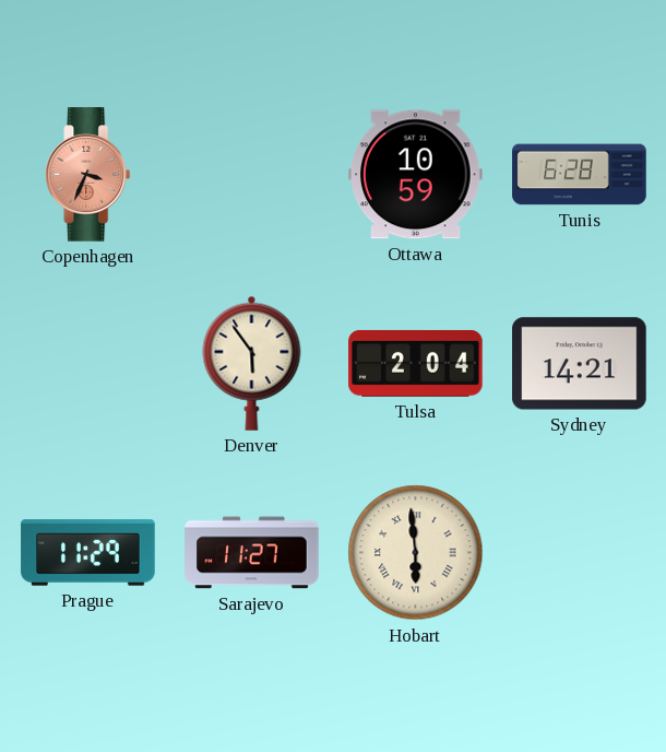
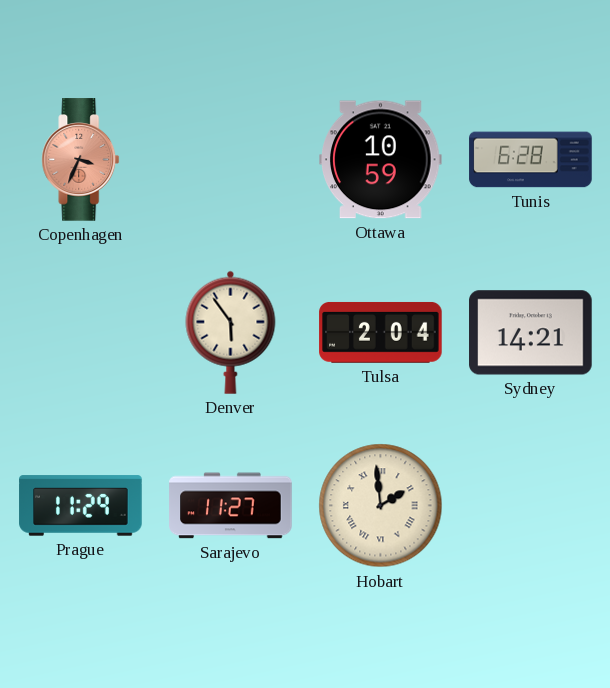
Hobart: 5:59 -> 1:59 (381, 506)
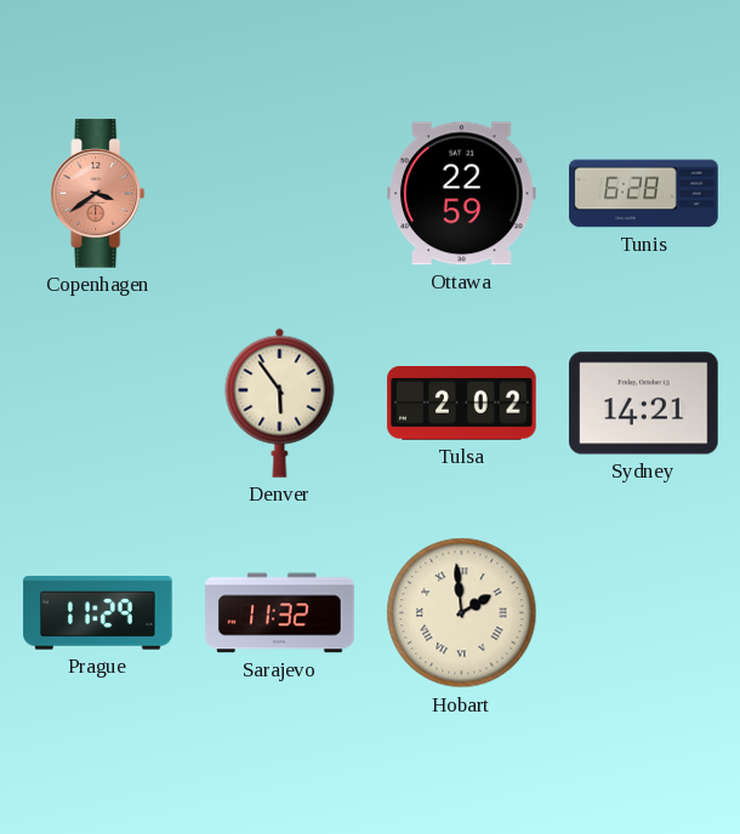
Copenhagen: 3:34 -> 3:39 (98, 194)
Ottawa: 10:59 -> 22:59 (462, 194)
Tulsa: 2:04 -> 2:02 (462, 402)
Sarajevo: 11:27 -> 11:32 (280, 613)
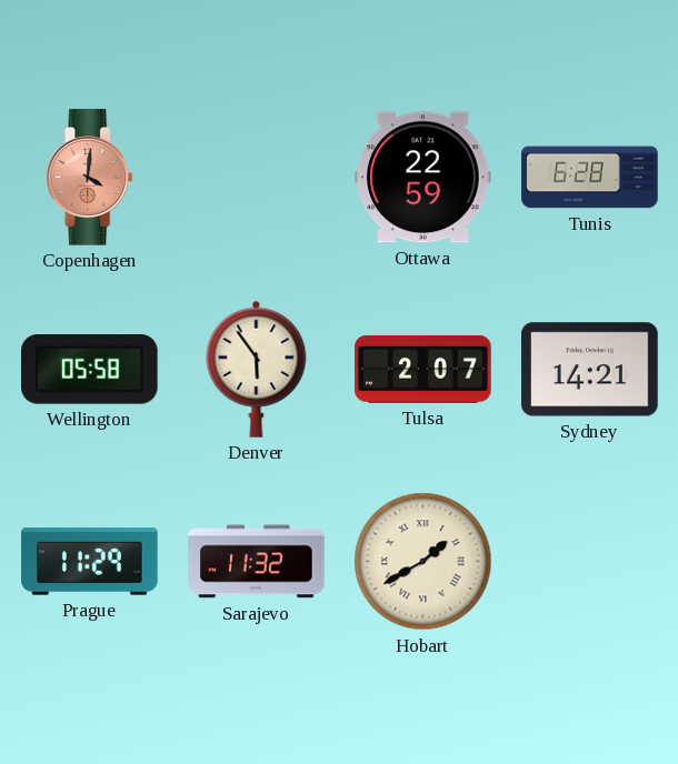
Copenhagen: 3:39 -> 4:01 (90, 178)
Wellington: none -> 05:58 (90, 370)
Tulsa: 2:02 -> 2:07 (423, 369)
Hobart: 1:59 -> 1:40 (423, 562)
